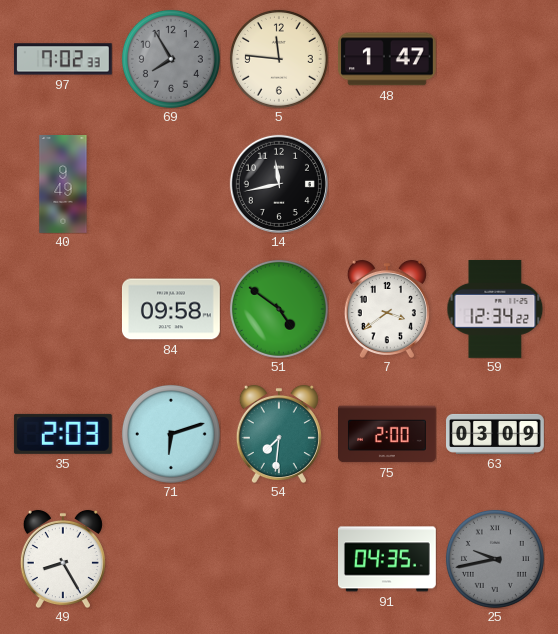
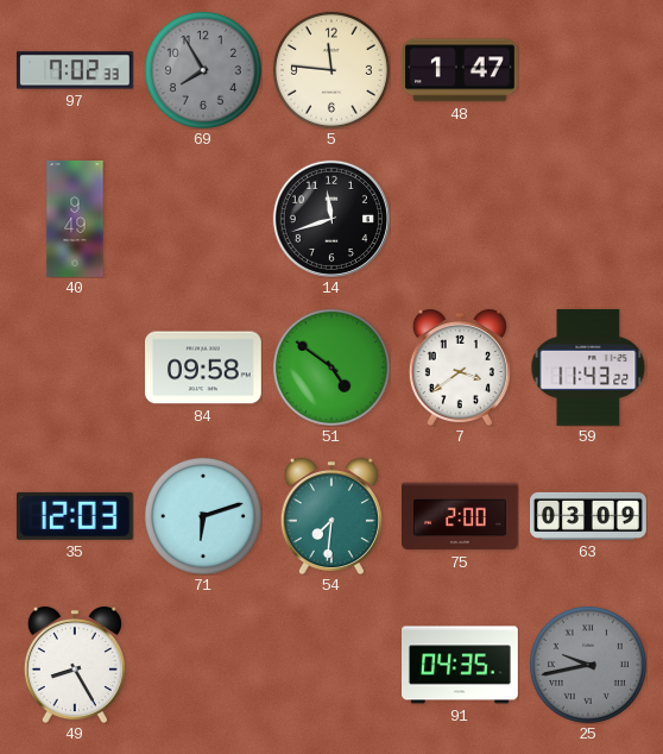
14: 11:43 -> 11:42 (331, 219)
59: 12:34 -> 11:43 (588, 367)
35: 2:03 -> 12:03 (75, 516)
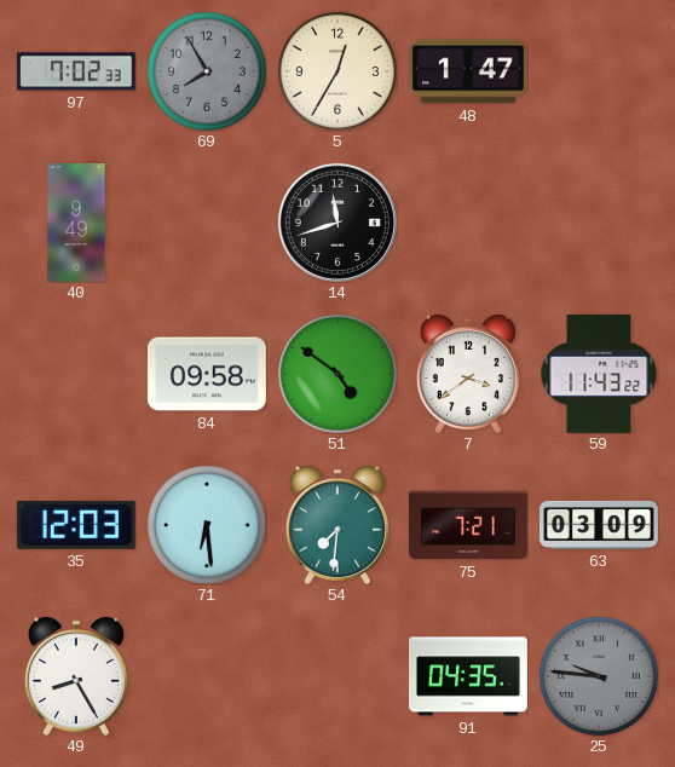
5: 11:46 -> 12:35 (337, 71)
71: 6:12 -> 6:29 (207, 525)
75: 2:00 -> 7:21 (469, 525)
25: 9:43 -> 9:46 (599, 676)
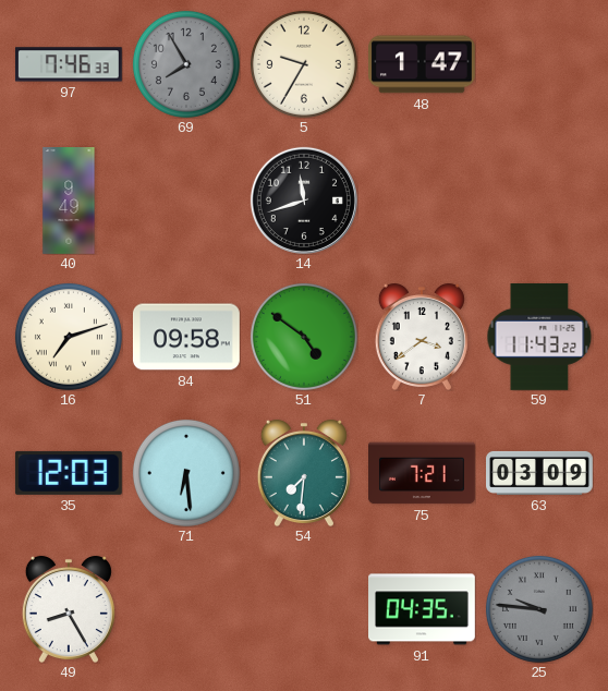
97: 7:02 -> 7:46 (69, 64)
5: 12:35 -> 9:35 (304, 64)
16: none -> 7:12 (69, 337)
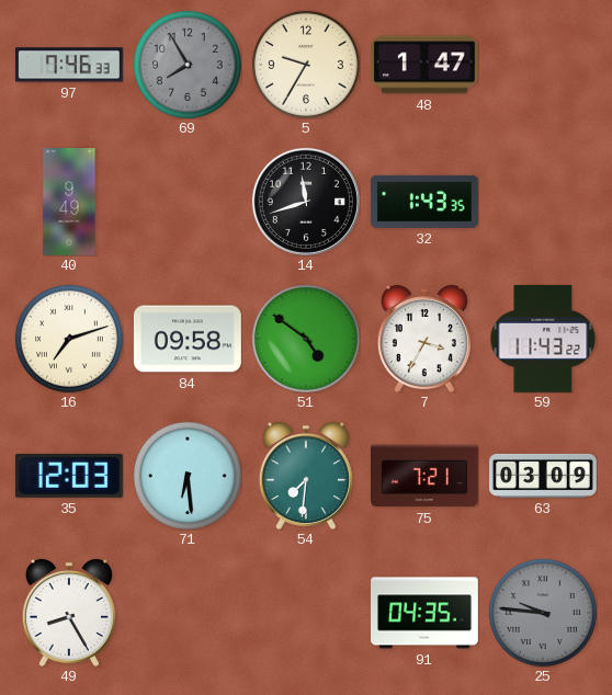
32: none -> 1:43 (424, 202)
7: 3:39 -> 3:35 (424, 339)
